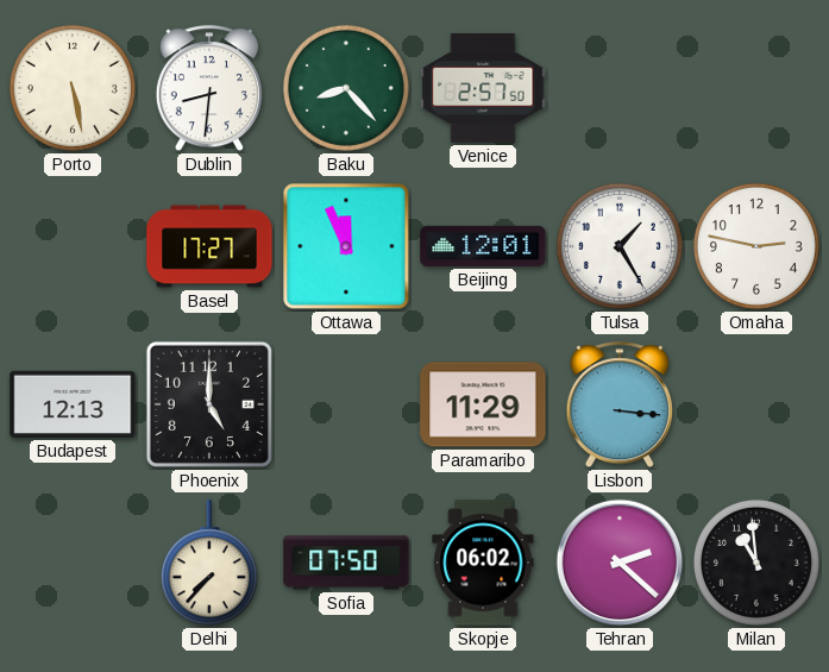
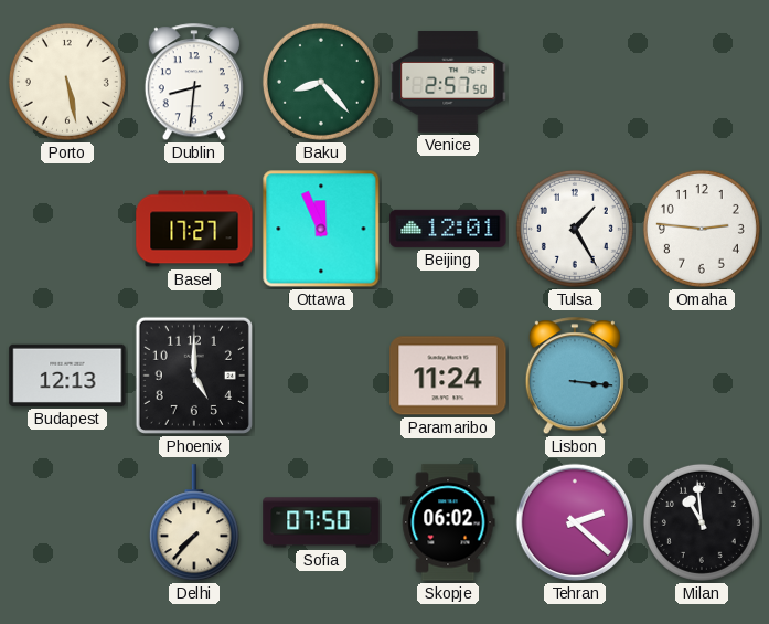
Omaha: 2:47 -> 2:46 (702, 229)
Paramaribo: 11:29 -> 11:24 (448, 376)
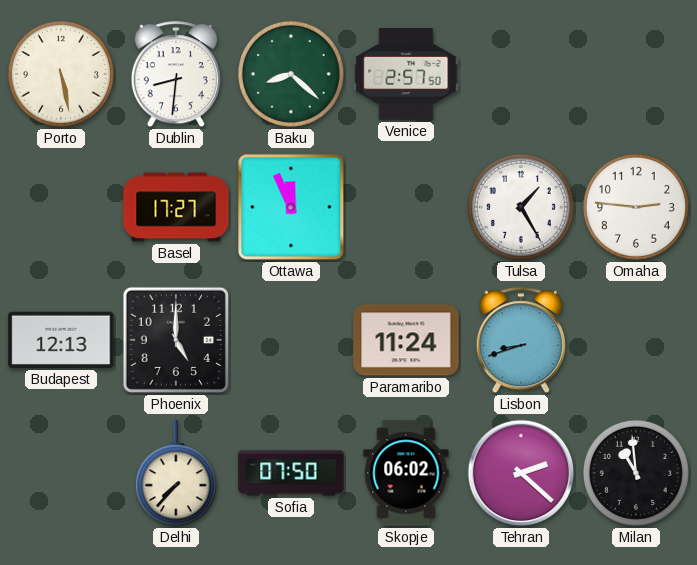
Baku: 8:23 -> 8:22 (291, 74)
Beijing: 12:01 -> none (448, 229)
Lisbon: 3:16 -> 8:42 (521, 341)
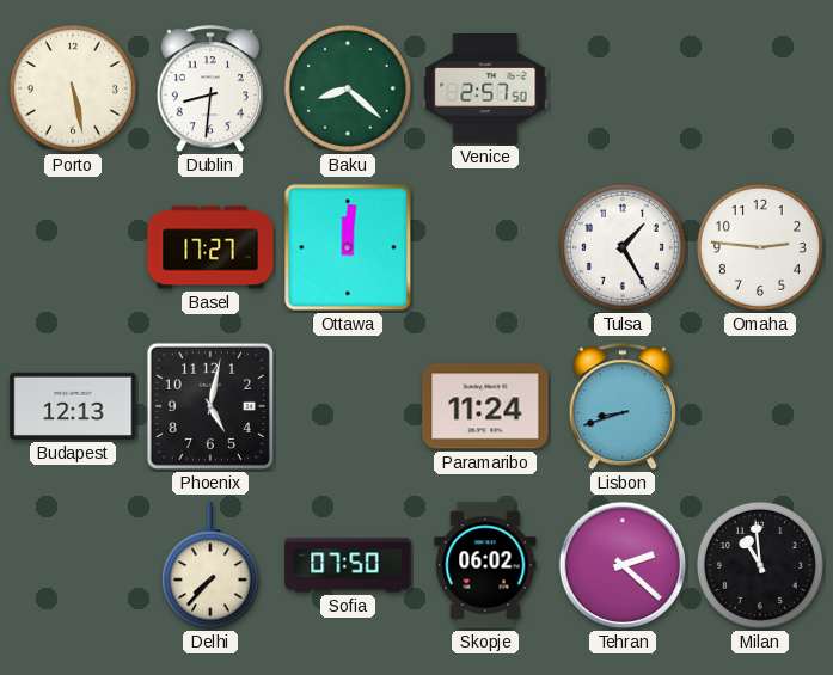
Ottawa: 11:56 -> 12:01 (348, 247)
Phoenix: 5:00 -> 5:02 (210, 406)
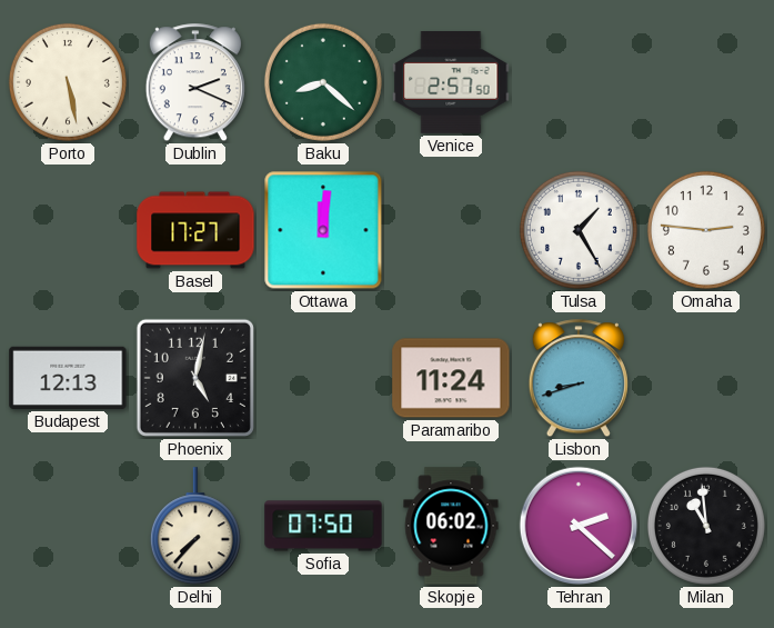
Dublin: 8:31 -> 2:19 (195, 83)
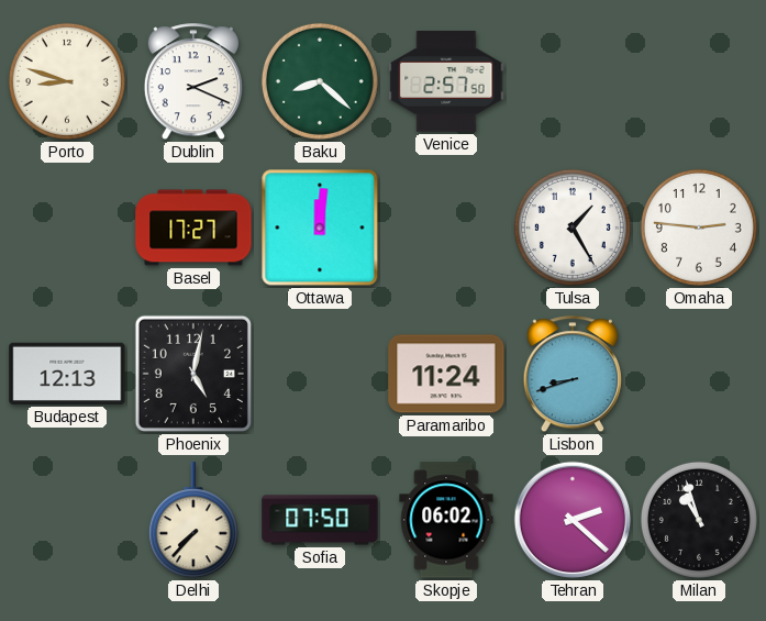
Porto: 5:28 -> 8:48 (67, 81)
Milan: 10:59 -> 10:57 (699, 520)
